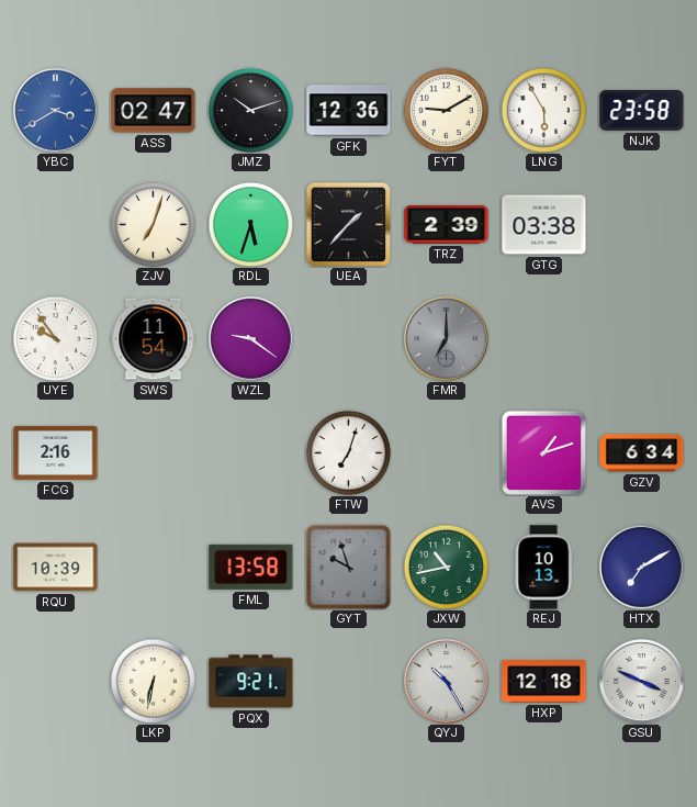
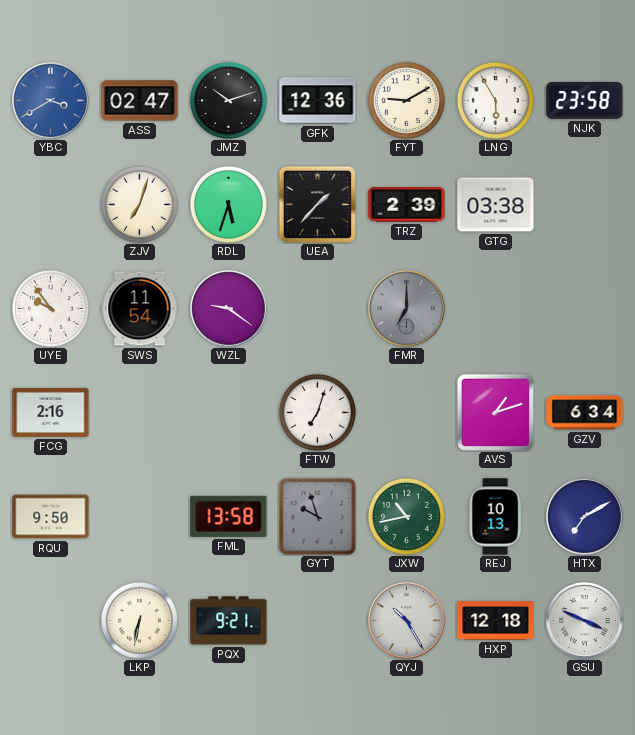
RQU: 10:39 -> 9:50 (51, 517)
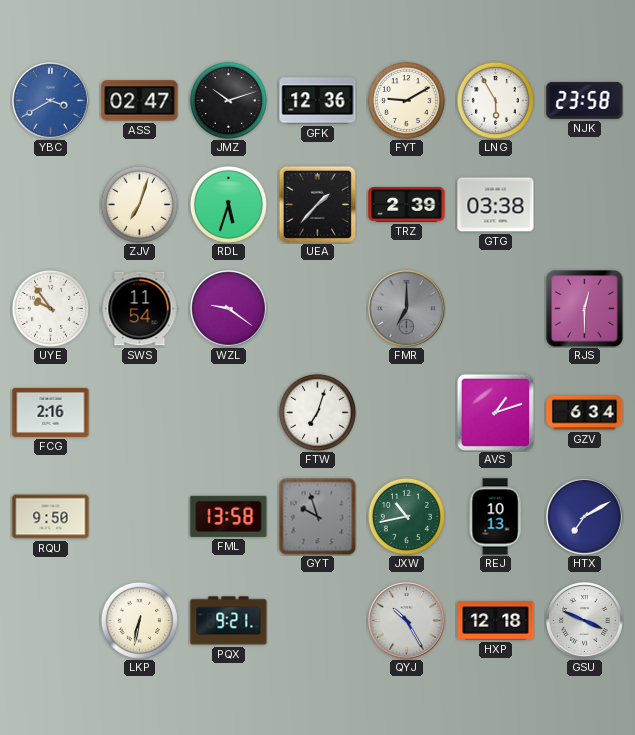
RJS: none -> 12:30 (585, 309)
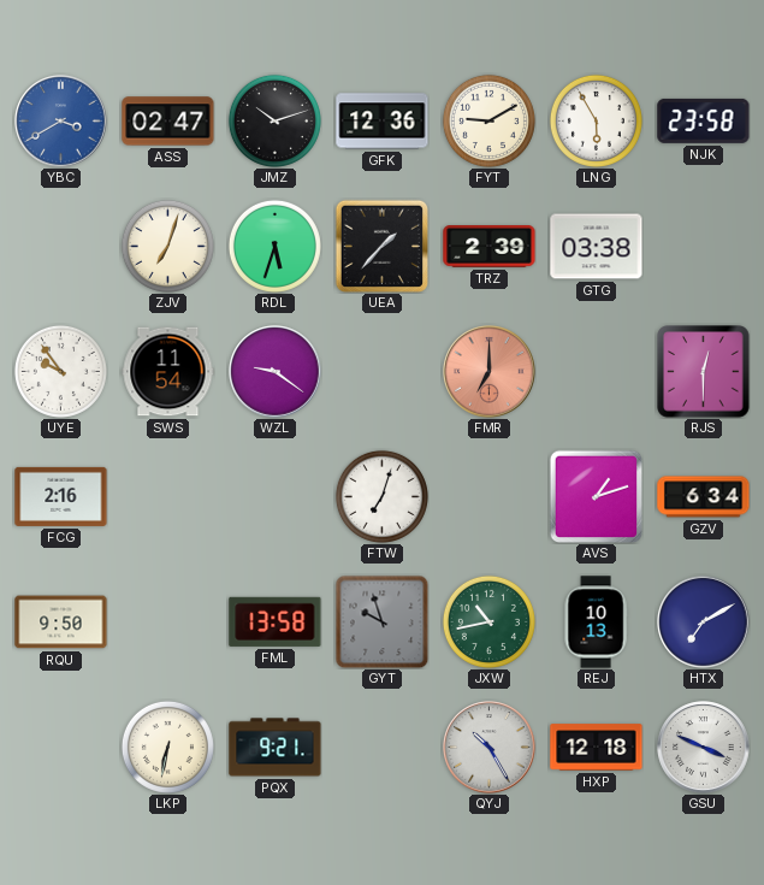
FMR dial: grey -> salmon (490, 372)
